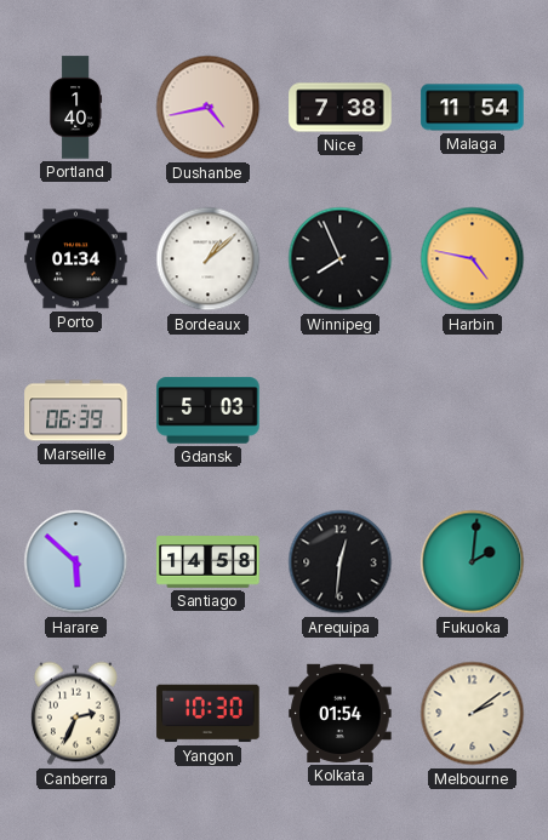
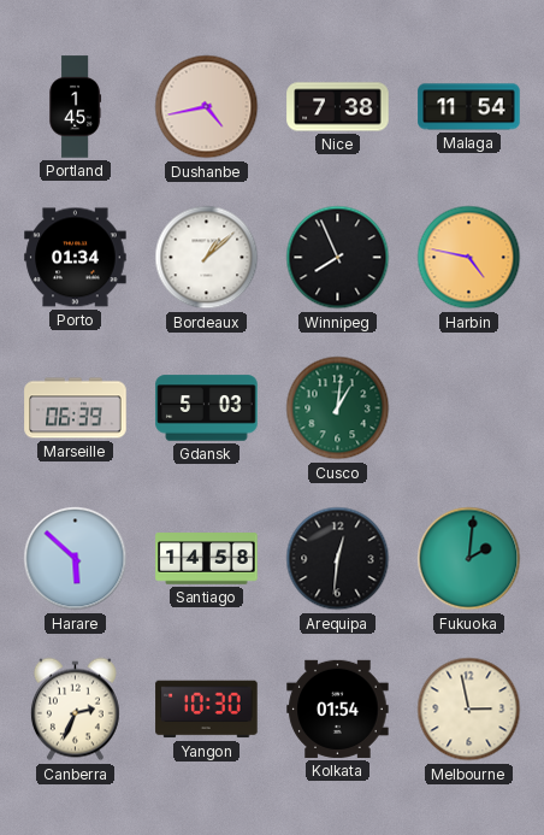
Portland: 1:40 -> 1:45 (76, 107)
Cusco: none -> 1:01 (338, 408)
Melbourne: 2:09 -> 2:58 (469, 710)
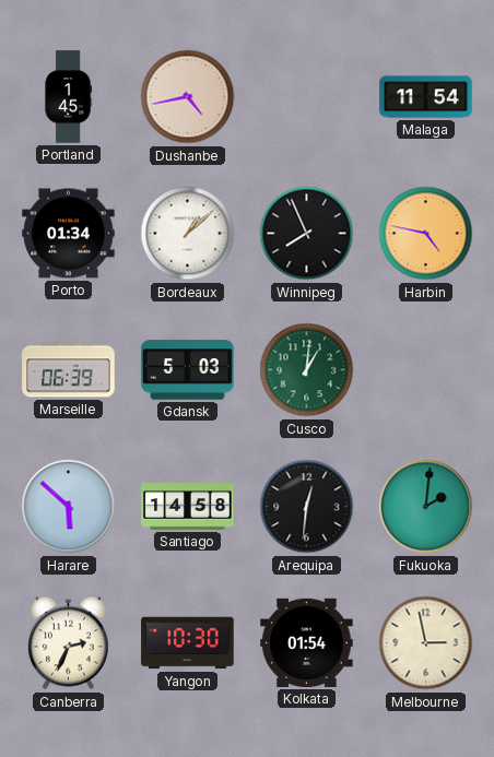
Nice: 7:38 -> none (338, 107)
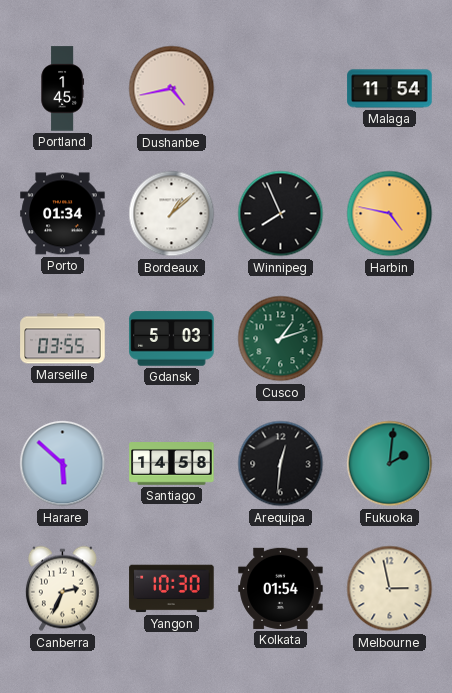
Marseille: 06:39 -> 03:55 (63, 339)
Cusco: 1:01 -> 1:12 (281, 339)
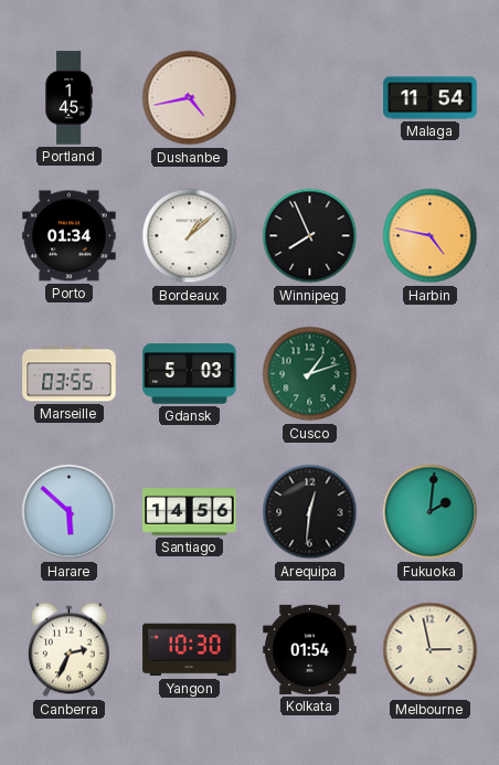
Santiago: 14:58 -> 14:56 (190, 512)
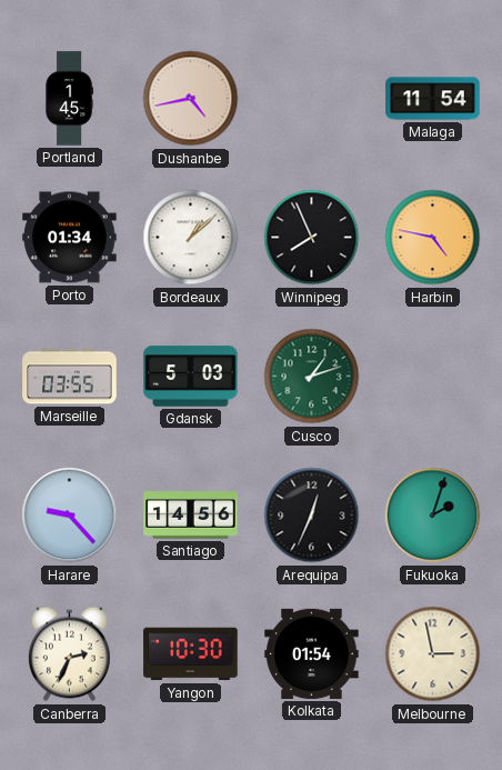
Harare: 5:52 -> 9:23 (70, 516)
Arequipa: 12:31 -> 12:34 (312, 516)
Fukuoka: 2:01 -> 2:03 (433, 516)
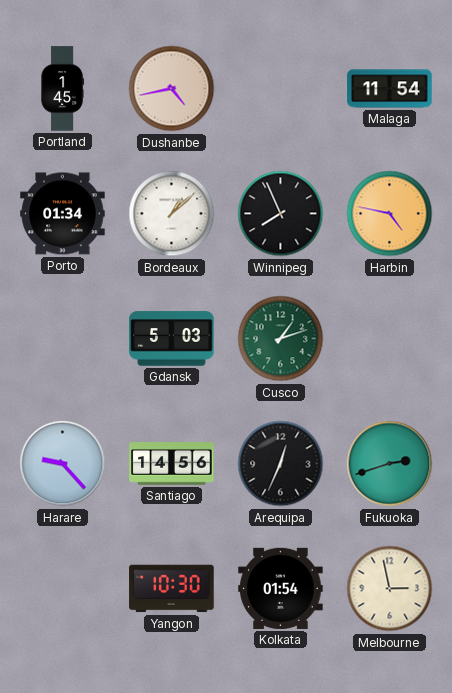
Marseille: 03:55 -> none (70, 377)
Fukuoka: 2:03 -> 2:42 (390, 464)
Canberra: 2:34 -> none (69, 654)
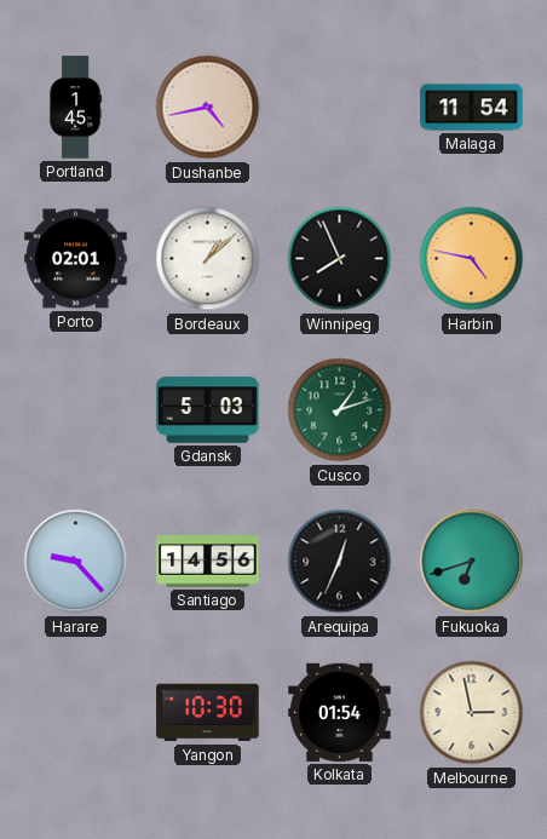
Porto: 01:34 -> 02:01 (76, 259)
Fukuoka: 2:42 -> 6:42 (472, 562)
